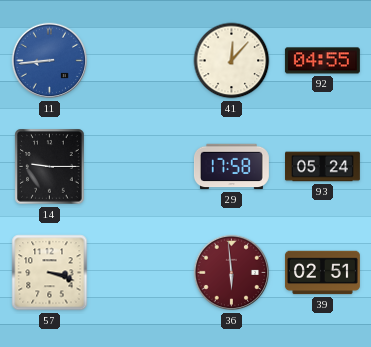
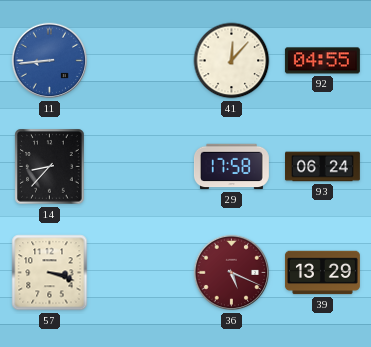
14: 9:15 -> 8:37 (50, 167)
93: 05:24 -> 06:24 (323, 167)
36: 5:59 -> 5:19 (232, 273)
39: 02:51 -> 13:29 (322, 273)
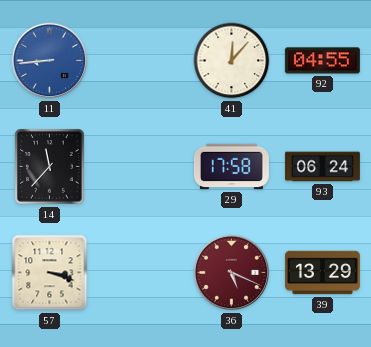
14: 8:37 -> 11:37 (50, 167)
